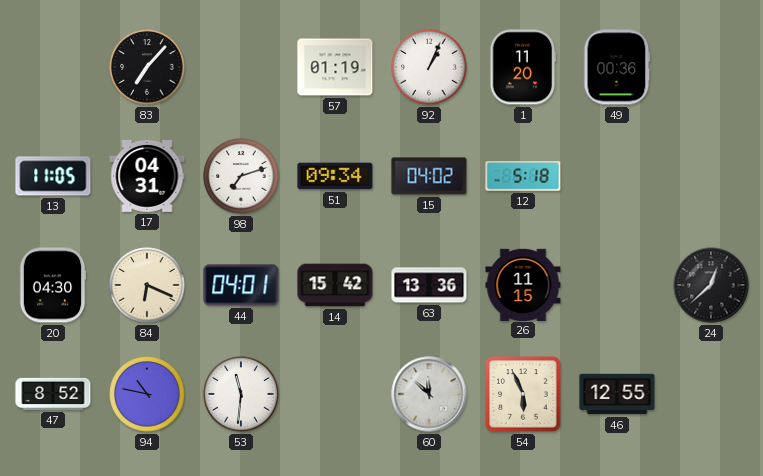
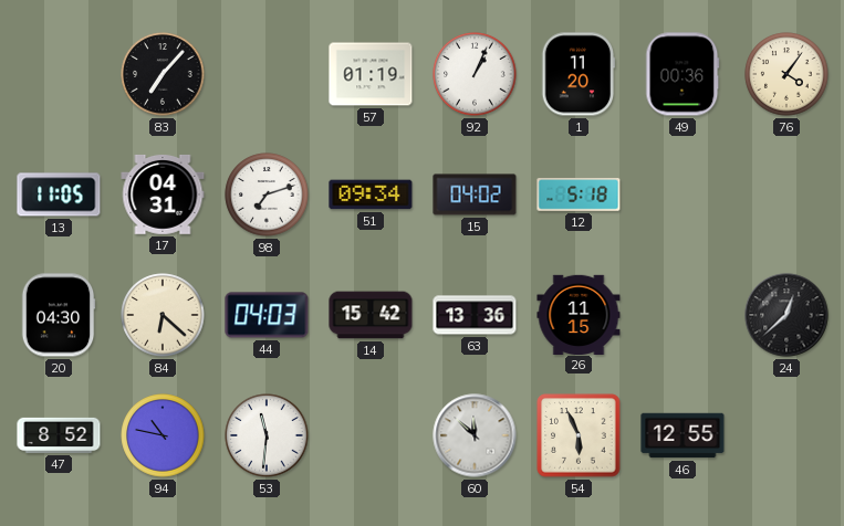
76: none -> 4:06 (786, 74)
84: 6:19 -> 6:22 (163, 315)
44: 04:01 -> 04:03 (267, 315)
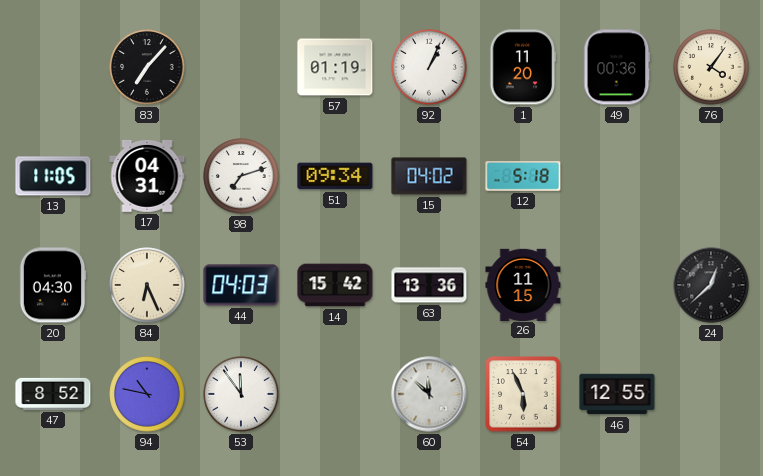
84: 6:22 -> 6:26 (147, 285)
53: 11:31 -> 11:54 (241, 394)
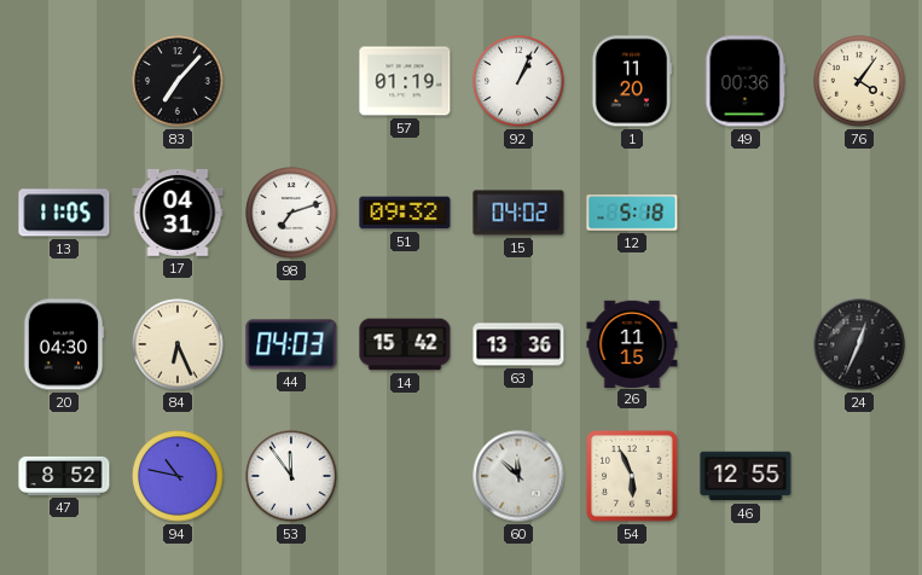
51: 09:34 -> 09:32 (405, 213)
24: 12:38 -> 12:34 (859, 344)
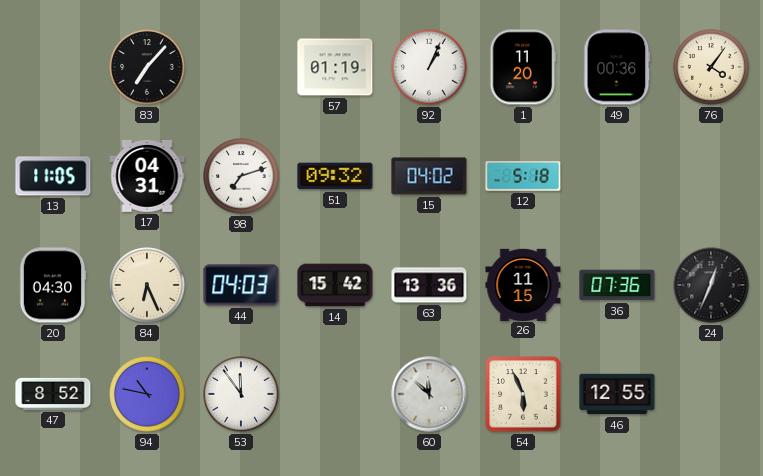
36: none -> 07:36 (617, 285)
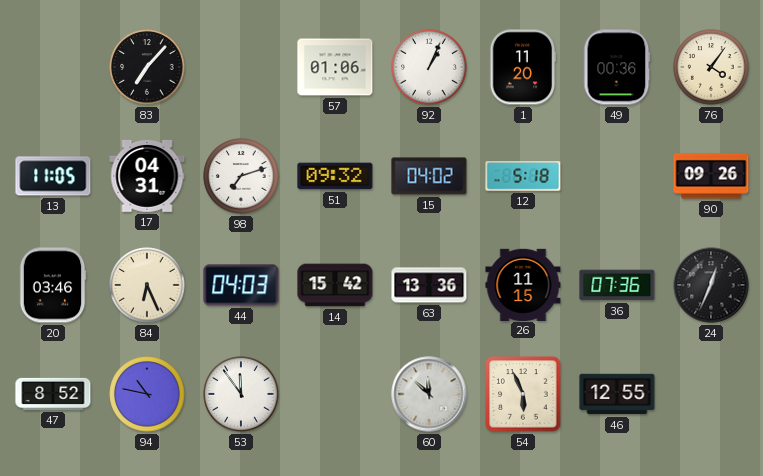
57: 01:19 -> 01:06 (335, 67)
90: none -> 09:26 (711, 176)
20: 04:30 -> 03:46 (53, 285)
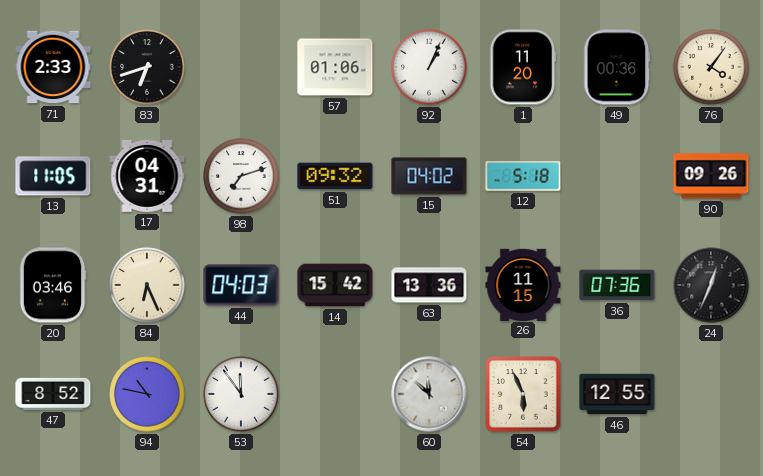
71: none -> 2:33 (53, 67)
83: 7:07 -> 6:42 (147, 67)
